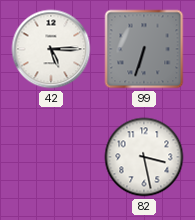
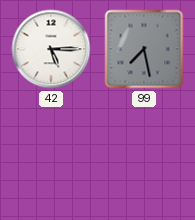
99: 6:33 -> 7:28 (144, 49)
82: 3:28 -> none (144, 157)
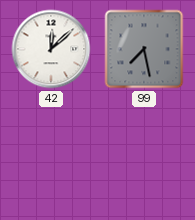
42: 5:15 -> 12:08 (51, 49)
